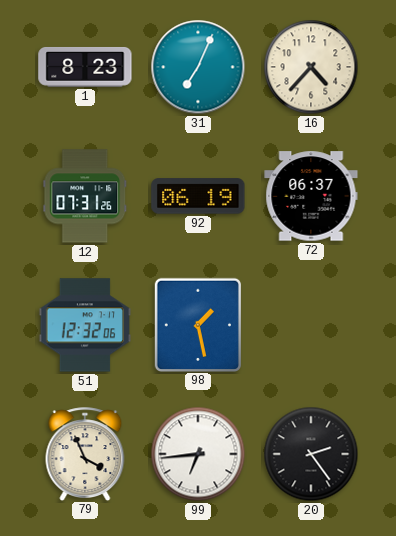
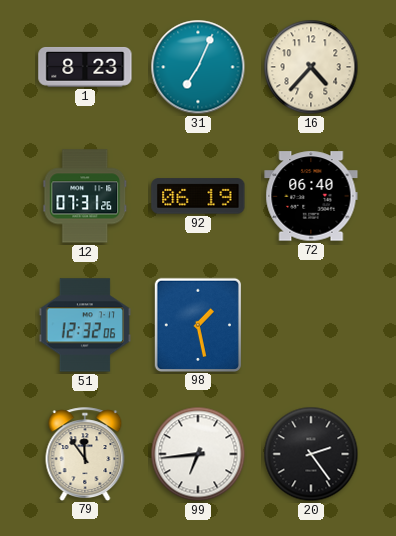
72: 06:37 -> 06:40 (311, 196)
79: 3:56 -> 11:54 (85, 454)
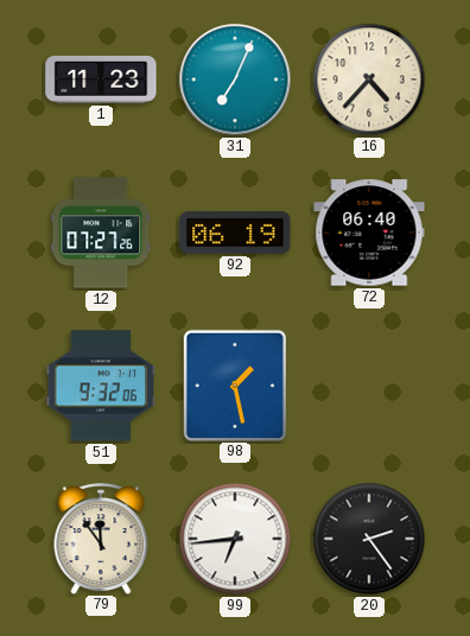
1: 8:23 -> 11:23 (101, 79)
12: 07:31 -> 07:27 (101, 233)
51: 12:32 -> 9:32 (100, 386)
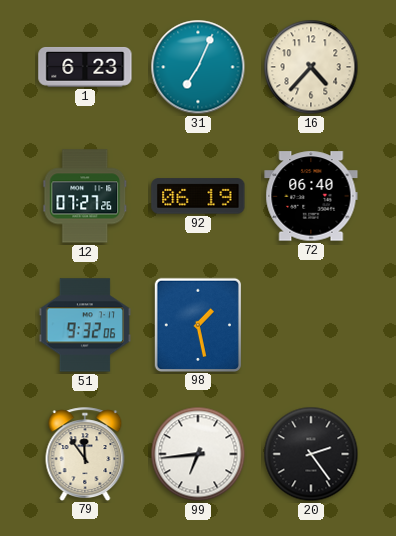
1: 11:23 -> 6:23 (85, 67)
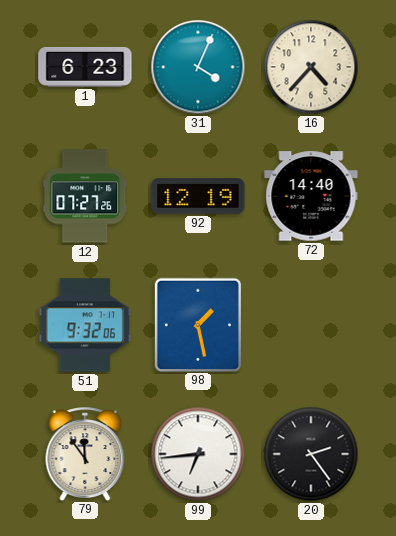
31: 7:04 -> 4:04 (198, 67)
92: 06:19 -> 12:19 (198, 196)
72: 06:40 -> 14:40 (311, 196)
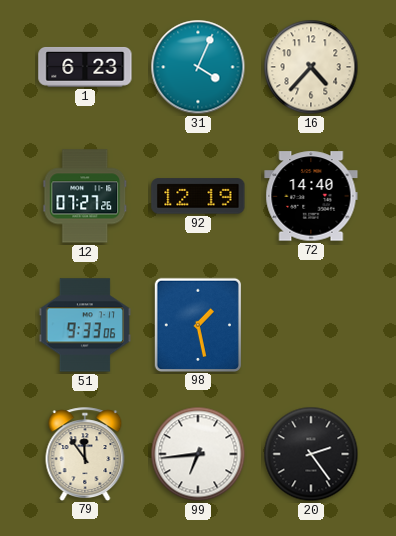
51: 9:32 -> 9:33 (84, 325)
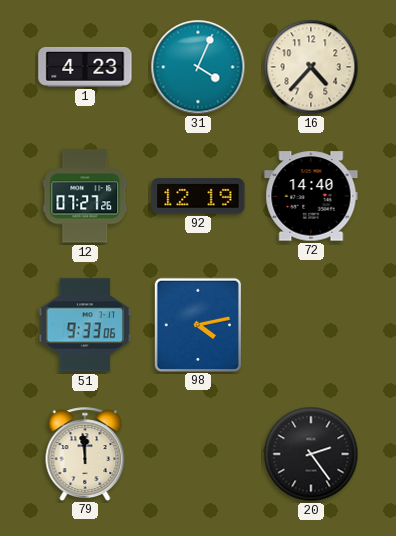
1: 6:23 -> 4:23 (85, 67)
98: 1:28 -> 4:13 (197, 324)
79: 11:54 -> 11:59 (85, 454)
99: 6:44 -> none (198, 454)
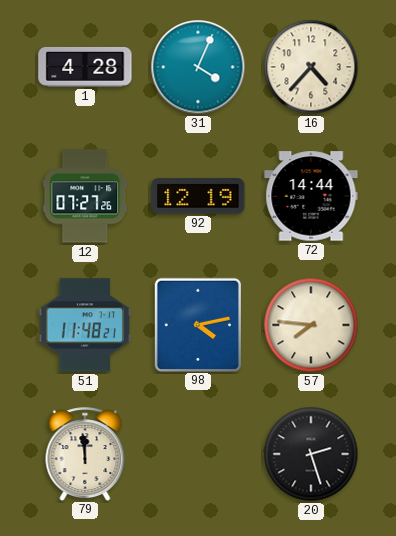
1: 4:23 -> 4:28 (85, 67)
72: 14:40 -> 14:44 (311, 196)
51: 9:33 -> 11:48 (84, 325)
57: none -> 7:46 (311, 325)
20: 2:24 -> 2:27 (311, 454)
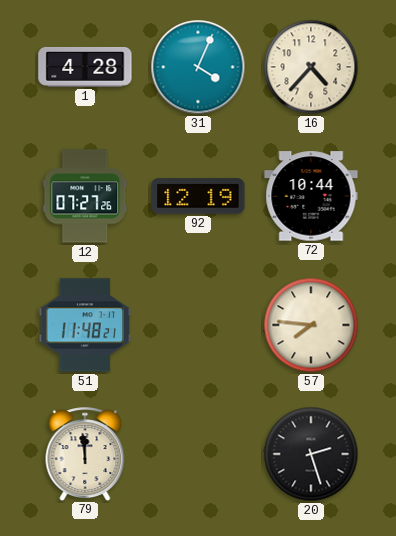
72: 14:44 -> 10:44 (311, 196)
98: 4:13 -> none (197, 324)
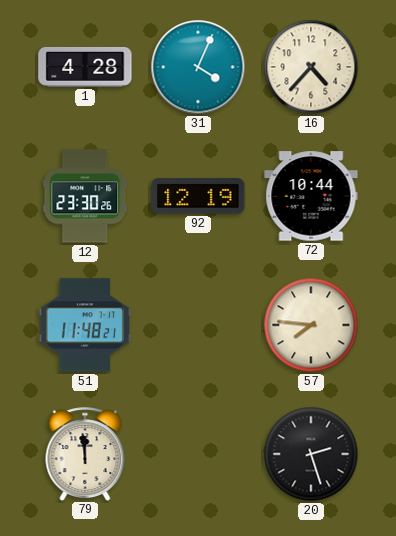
12: 07:27 -> 23:30 (85, 196)
